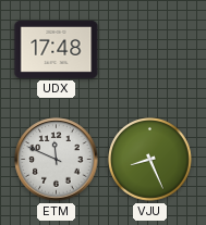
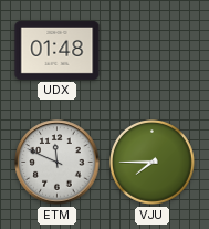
UDX: 17:48 -> 01:48 (58, 50)
VJU: 8:26 -> 7:45 (153, 163)
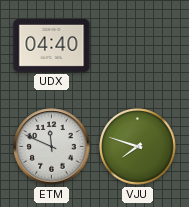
UDX: 01:48 -> 04:40 (52, 45)
VJU: 7:45 -> 7:48 (138, 147)
